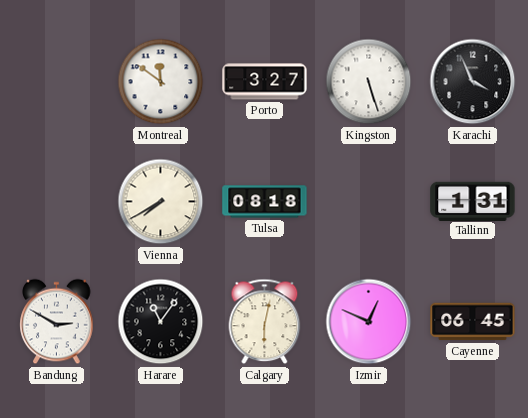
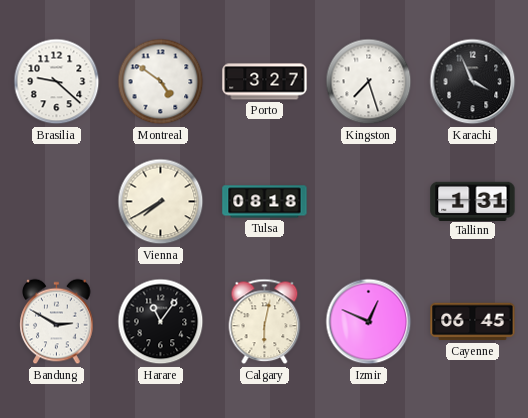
Brasilia: none -> 9:22 (57, 82)
Montreal: 11:51 -> 4:51 (161, 82)
Kingston: 5:27 -> 7:27 (369, 82)
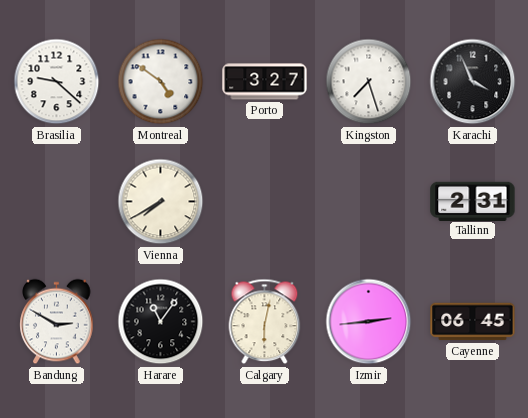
Tulsa: 08:18 -> none (265, 202)
Tallinn: 1:31 -> 2:31 (473, 201)
Izmir: 12:49 -> 2:44 (369, 322)
